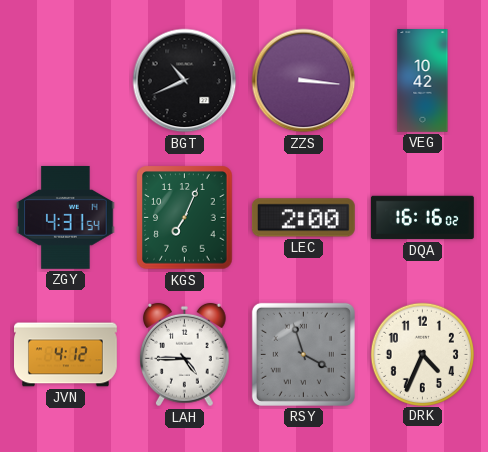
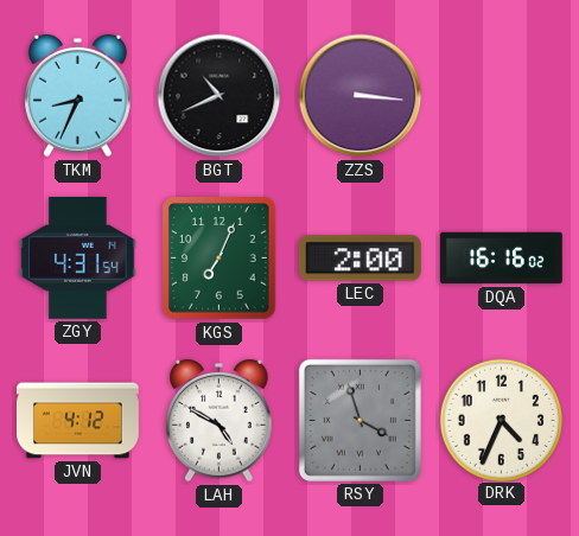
TKM: none -> 8:34 (78, 96)
VEG: 10:42 -> none (423, 81)
LAH: 4:45 -> 4:50 (219, 421)
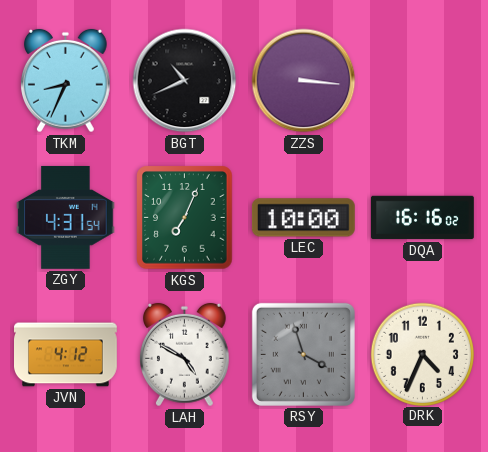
LEC: 2:00 -> 10:00 (303, 218)
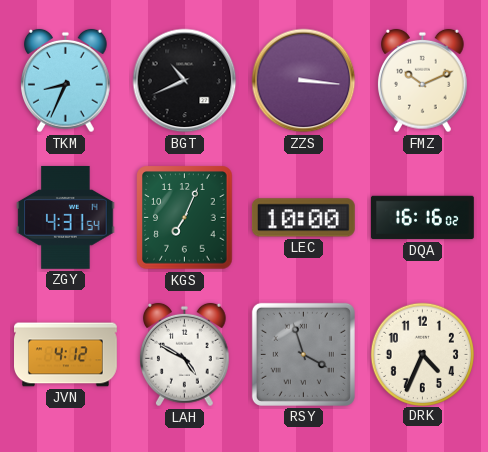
FMZ: none -> 10:11 (423, 81)
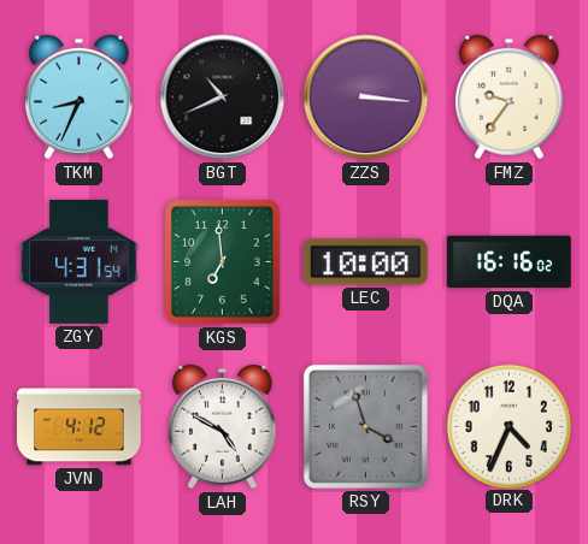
FMZ: 10:11 -> 9:36 (510, 97)
KGS: 7:04 -> 6:59 (223, 262)
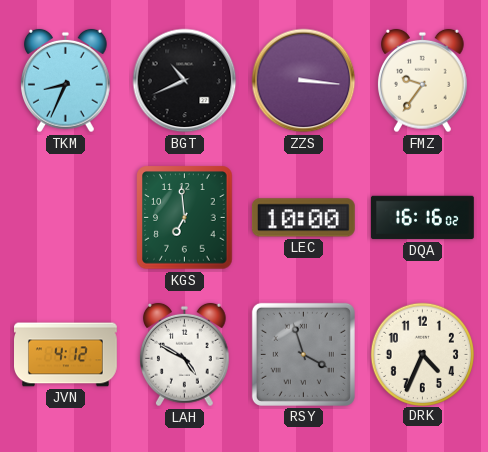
ZGY: 4:31 -> none (80, 261)
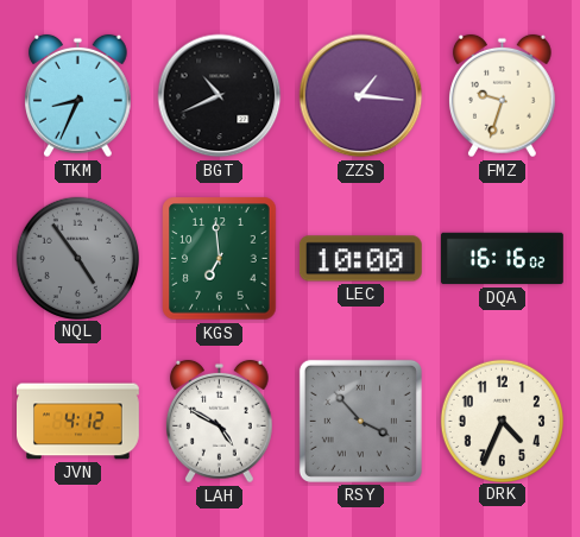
ZZS: 3:16 -> 1:16 (361, 96)
FMZ: 9:36 -> 9:33 (503, 96)
NQL: none -> 4:54 (77, 258)
RSY: 3:57 -> 3:53 (360, 421)
